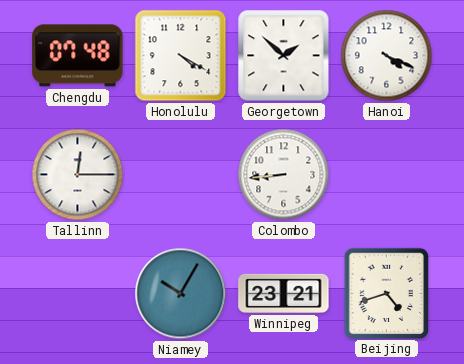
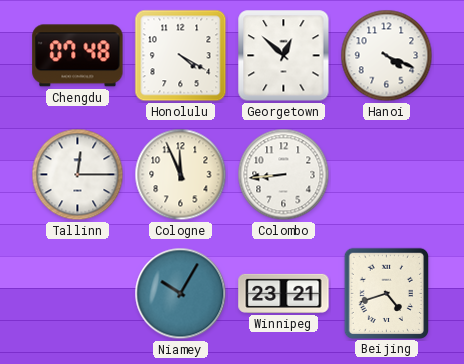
Georgetown: 1:52 -> 12:52 (284, 56)
Cologne: none -> 11:56 (181, 175)
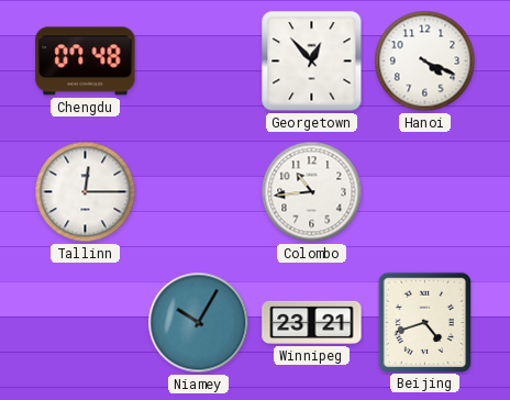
Honolulu: 4:20 -> none (181, 56)
Georgetown: 12:52 -> 12:53 (312, 62)
Cologne: 11:56 -> none (181, 175)
Colombo: 8:44 -> 10:44 (312, 192)
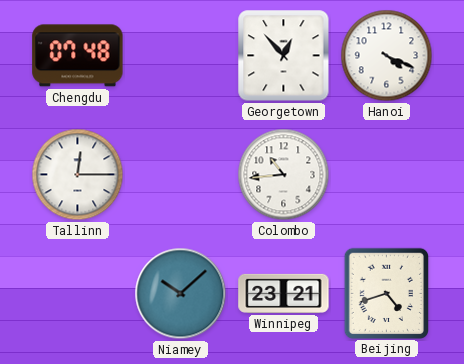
Niamey: 10:05 -> 10:08 (181, 294)
